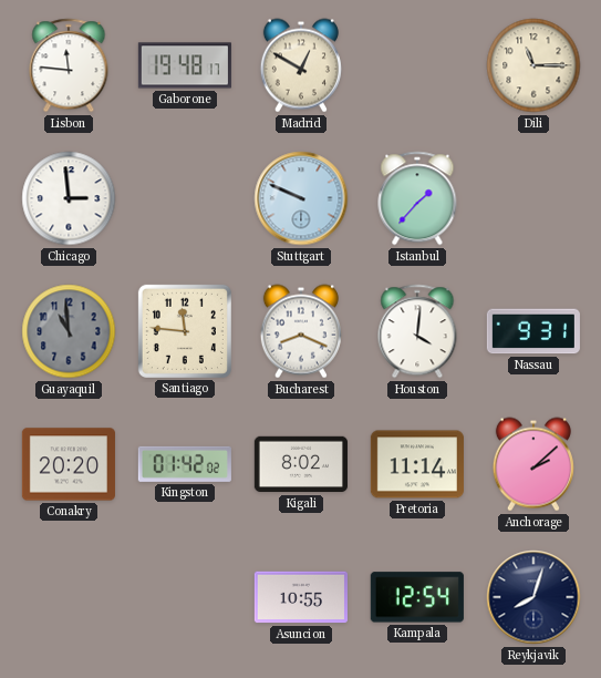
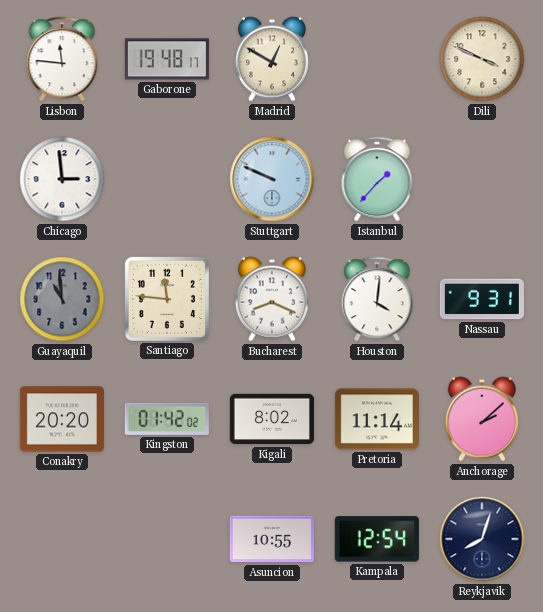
Dili: 11:15 -> 3:49 (482, 59)
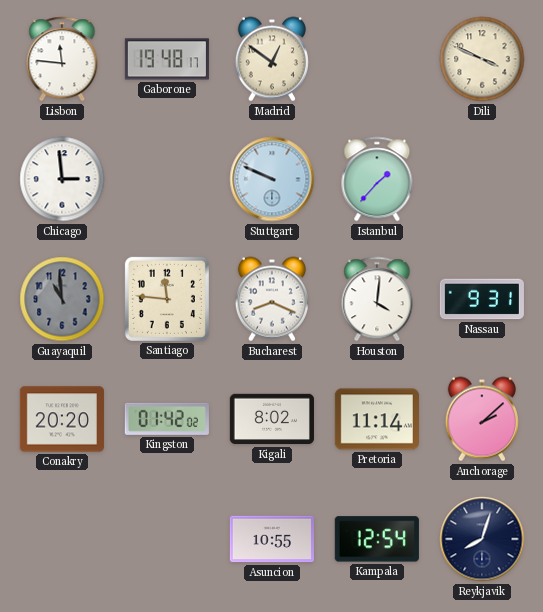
Madrid: 12:50 -> 12:51 (272, 59)
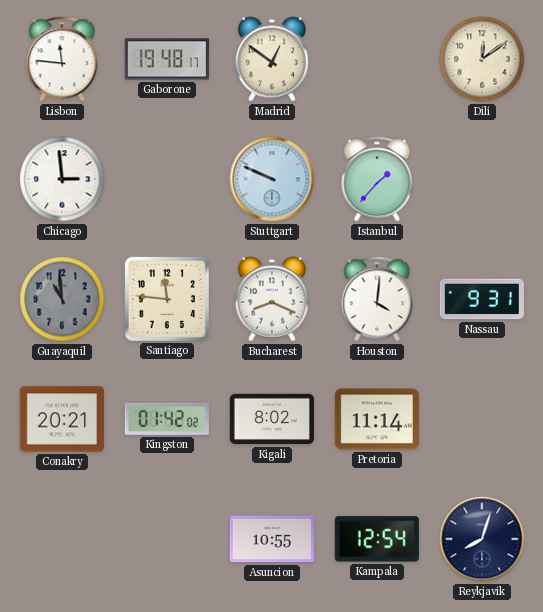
Dili: 3:49 -> 12:09 (482, 59)
Conakry: 20:20 -> 20:21 (62, 419)
Anchorage: 2:08 -> none (482, 419)
